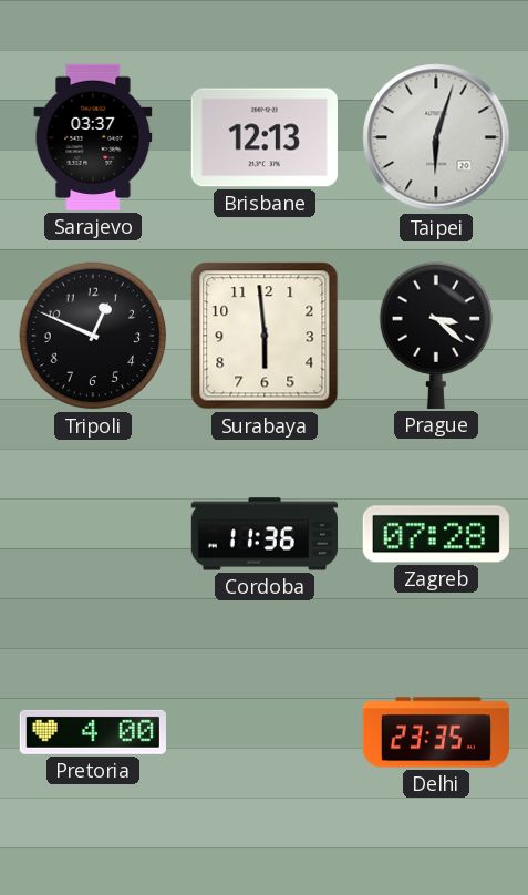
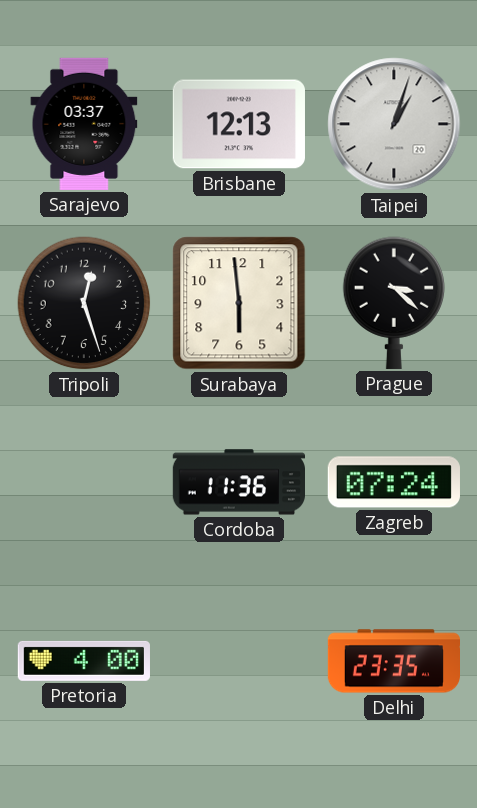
Taipei: 6:03 -> 1:03 (394, 124)
Tripoli: 12:49 -> 12:27 (84, 303)
Zagreb: 07:28 -> 07:24 (394, 482)
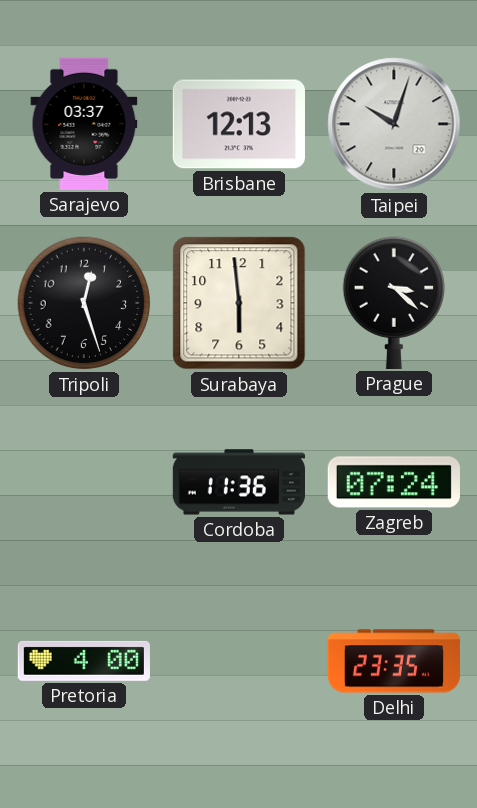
Taipei: 1:03 -> 10:03 (394, 124)
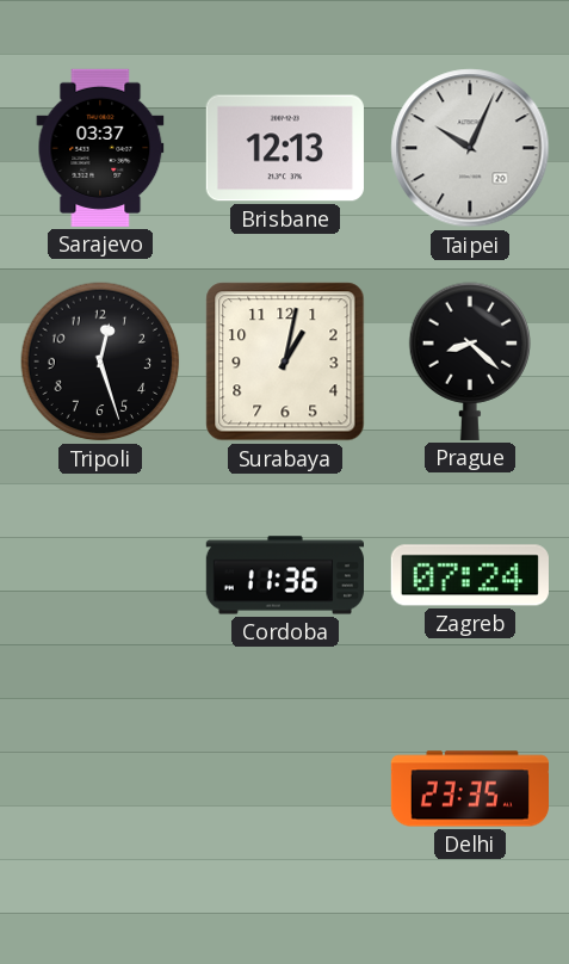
Taipei: 10:03 -> 10:04 (470, 148)
Surabaya: 5:59 -> 1:02 (285, 361)
Prague: 3:22 -> 8:22 (470, 361)
Pretoria: 4:00 -> none (84, 661)
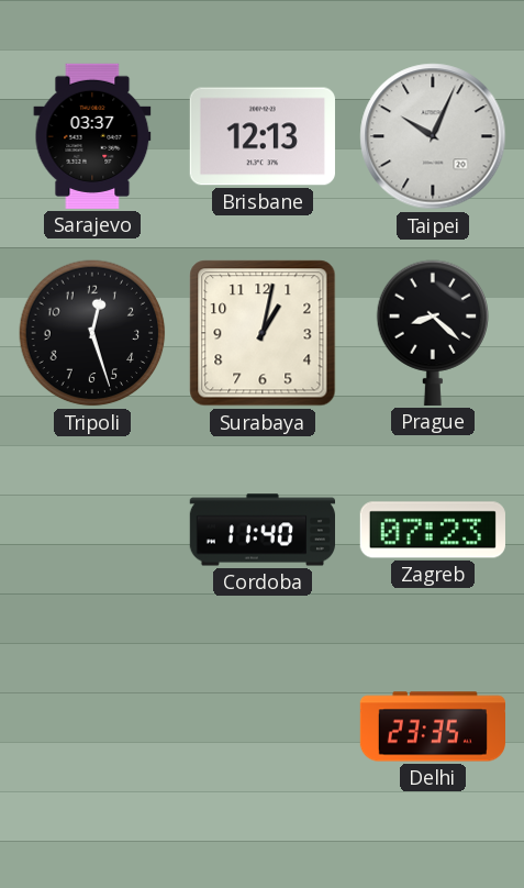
Cordoba: 11:36 -> 11:40 (261, 530)
Zagreb: 07:24 -> 07:23 (433, 530)
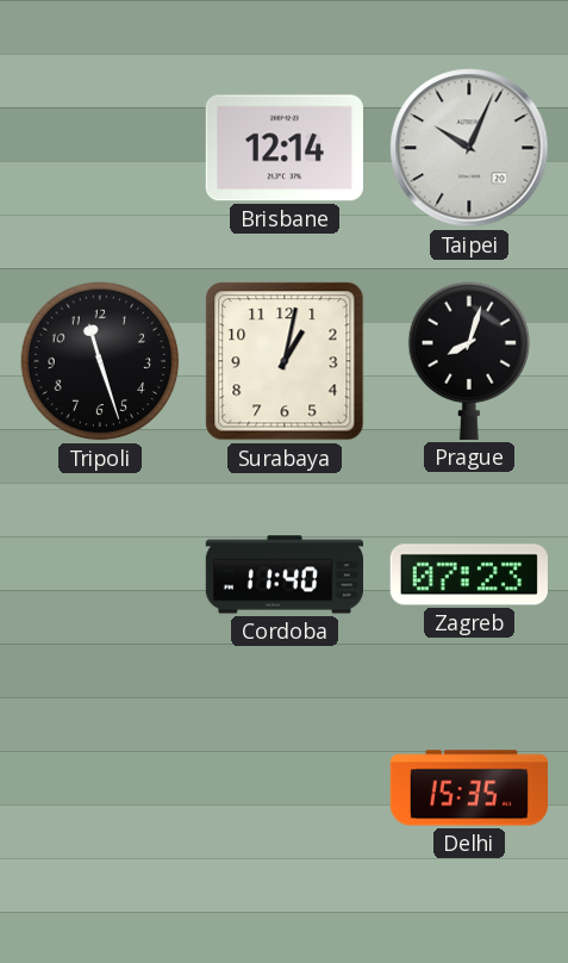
Sarajevo: 03:37 -> none (92, 136)
Brisbane: 12:13 -> 12:14 (285, 148)
Tripoli: 12:27 -> 11:27 (100, 361)
Prague: 8:22 -> 8:03 (469, 361)
Delhi: 23:35 -> 15:35 (468, 788)
